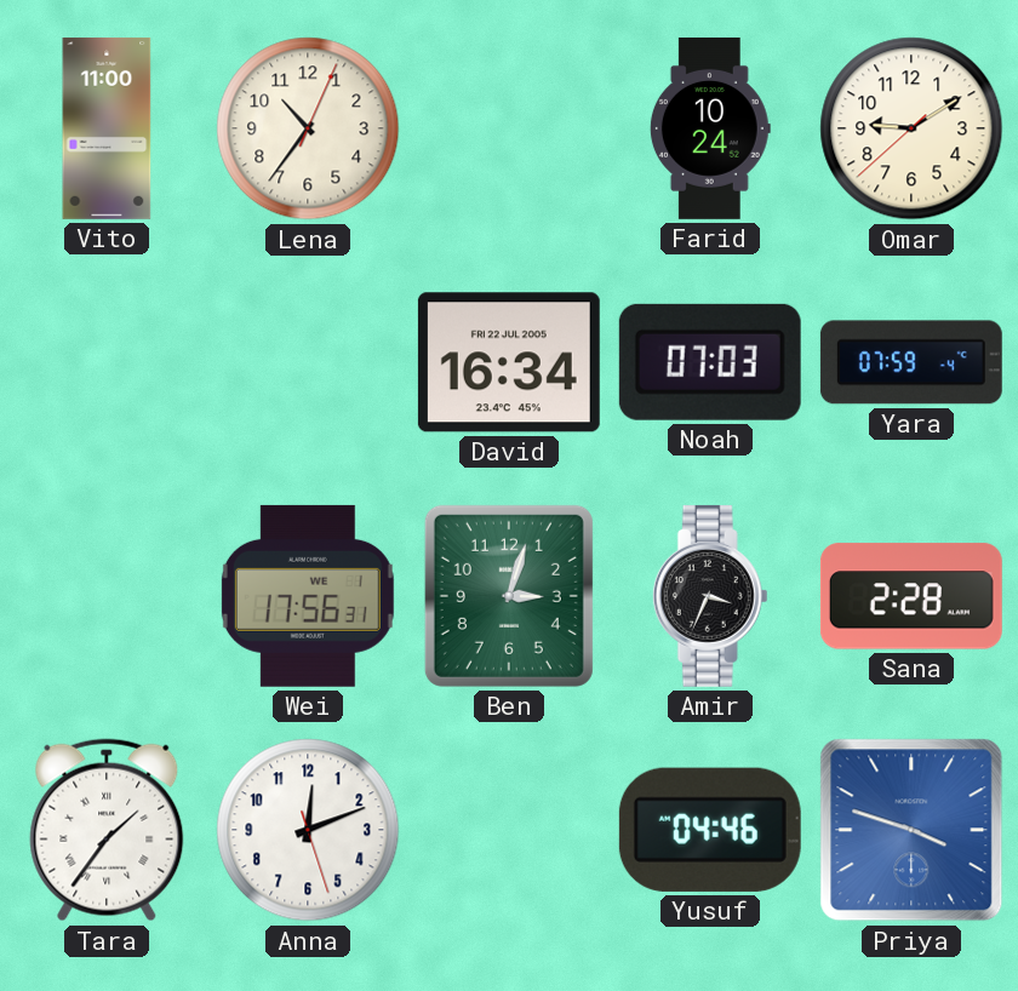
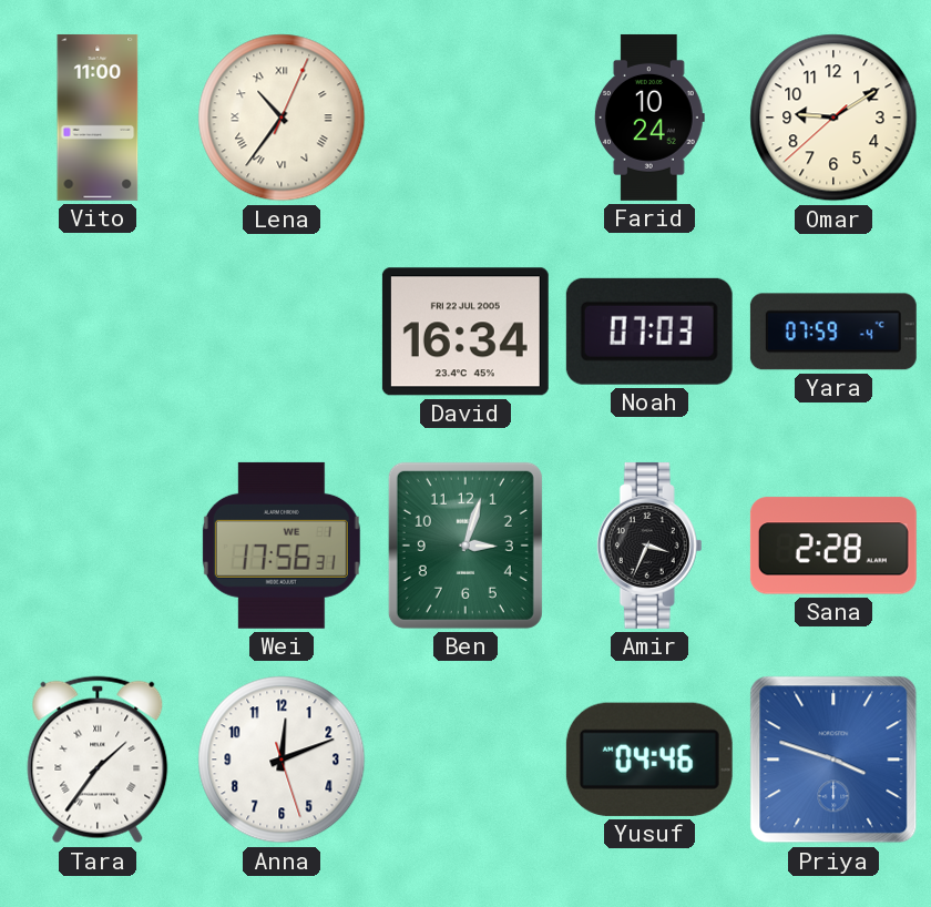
Lena numerals: Arabic -> Roman (282, 118)
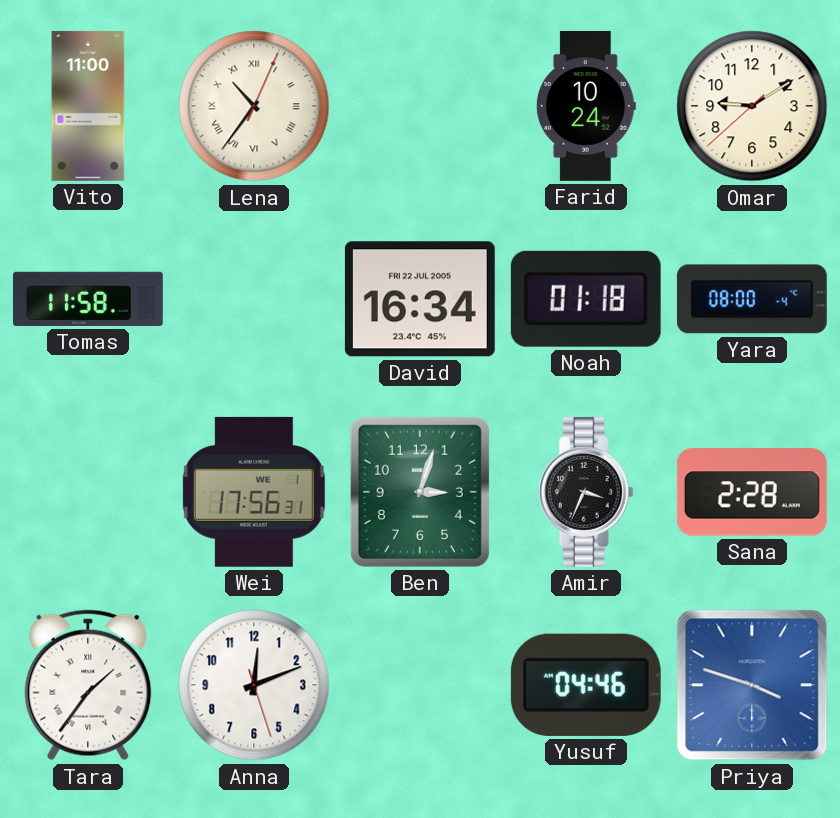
Tomas: none -> 11:58 (88, 299)
Noah: 07:03 -> 01:18 (586, 299)
Yara: 07:59 -> 08:00 (752, 299)
